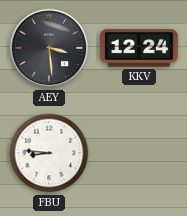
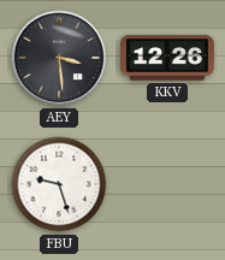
KKV: 12:24 -> 12:26 (168, 58)
FBU: 8:46 -> 9:27 (59, 184)
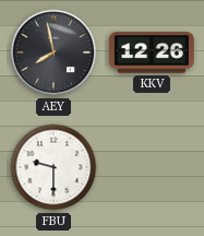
AEY: 3:29 -> 7:58 (53, 52)
FBU: 9:27 -> 9:30 (53, 167)
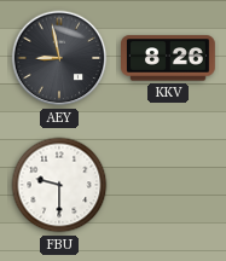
AEY: 7:58 -> 8:58 (59, 58)
KKV: 12:26 -> 8:26 (169, 58)
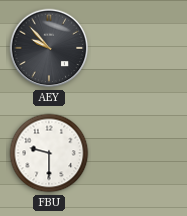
AEY: 8:58 -> 9:53 (49, 48)
KKV: 8:26 -> none (169, 58)
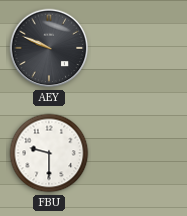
AEY: 9:53 -> 9:49 (49, 48)
